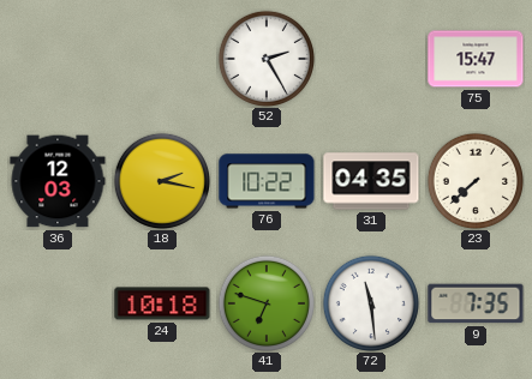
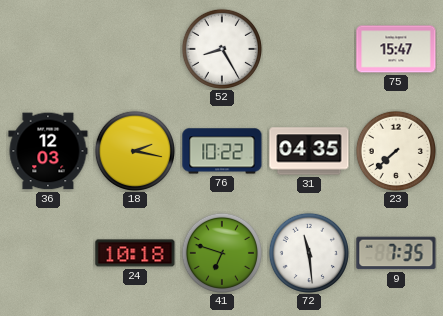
52: 2:25 -> 8:25 (222, 49)
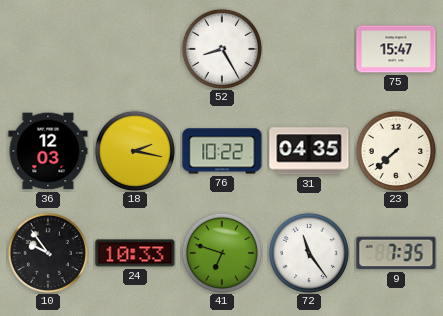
10: none -> 9:54 (48, 253)
24: 10:18 -> 10:33 (135, 253)
72: 11:29 -> 11:24 (309, 253)
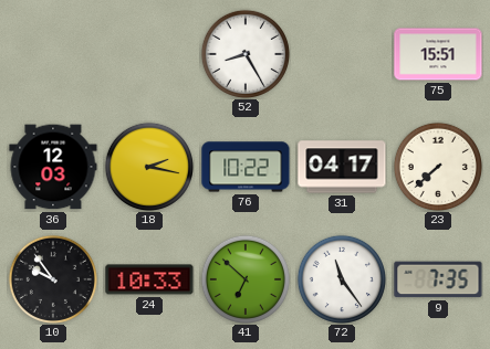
75: 15:47 -> 15:51 (438, 54)
31: 04:35 -> 04:17 (342, 167)
41: 6:48 -> 6:52 (246, 279)
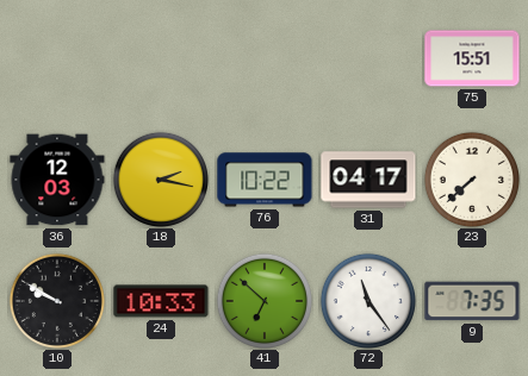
52: 8:25 -> none (246, 54)
10: 9:54 -> 9:50 (57, 301)
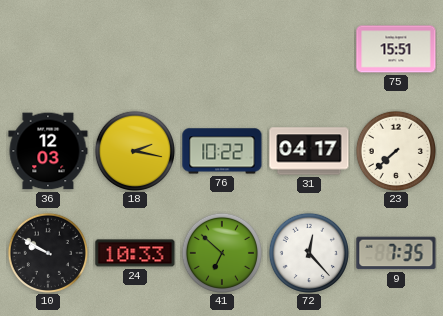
72: 11:24 -> 12:23 (309, 253)
